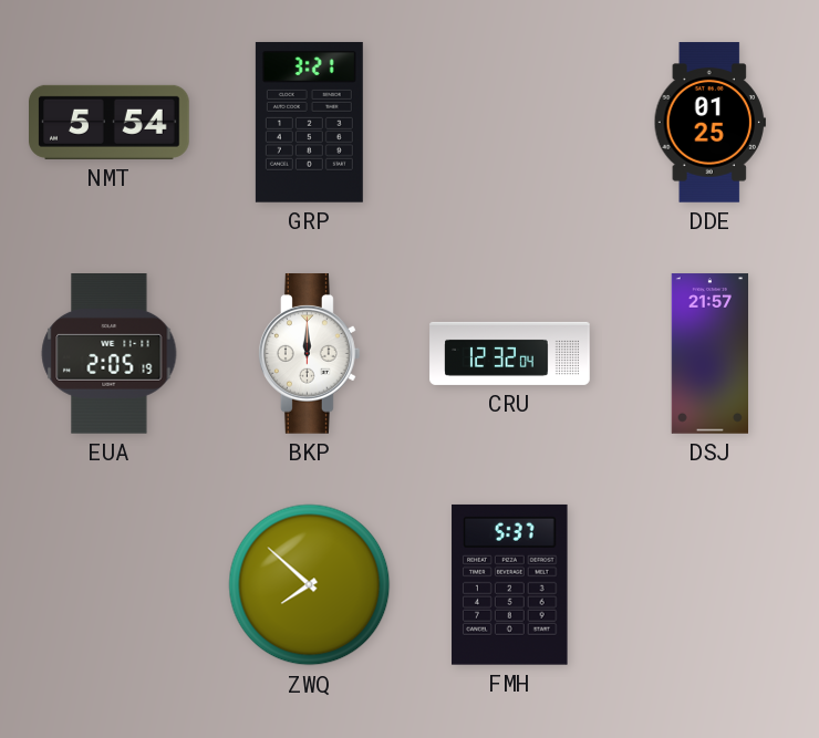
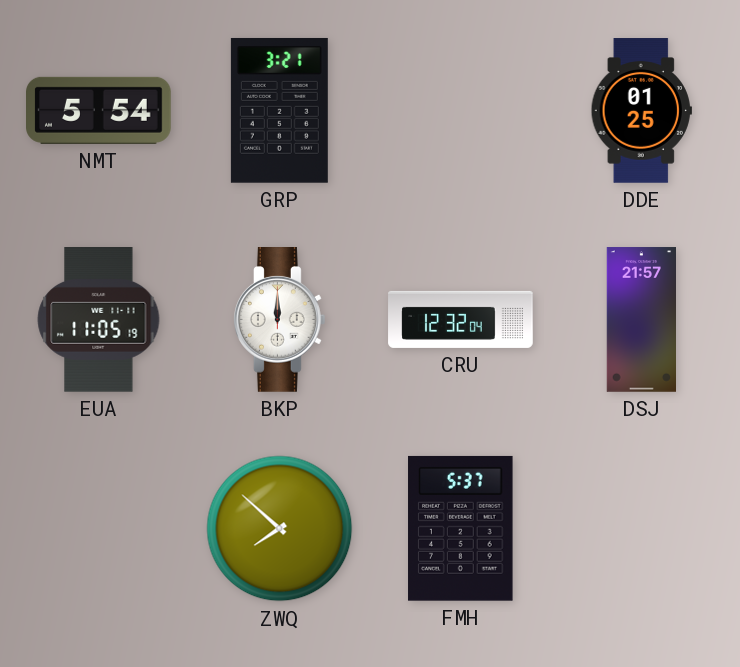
EUA: 2:05 -> 11:05 (99, 320)
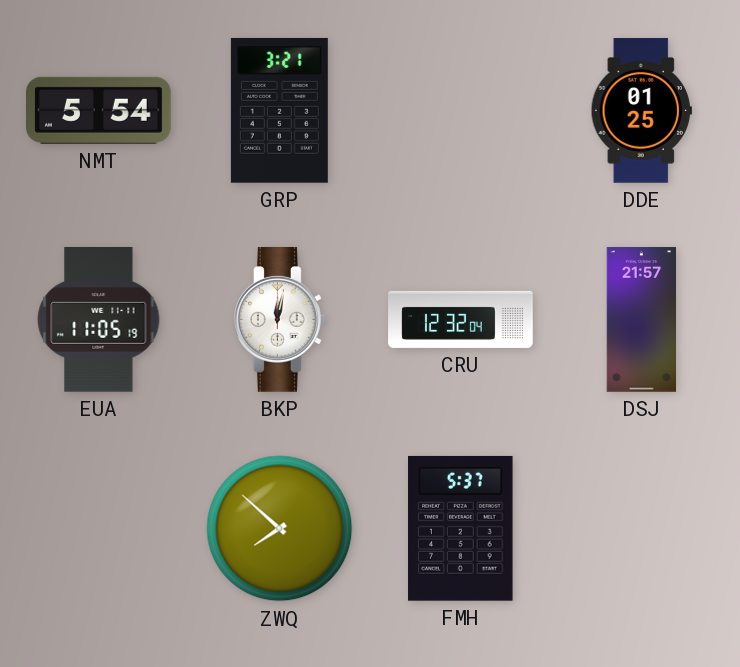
BKP: 12:00 -> 12:02 (279, 320)
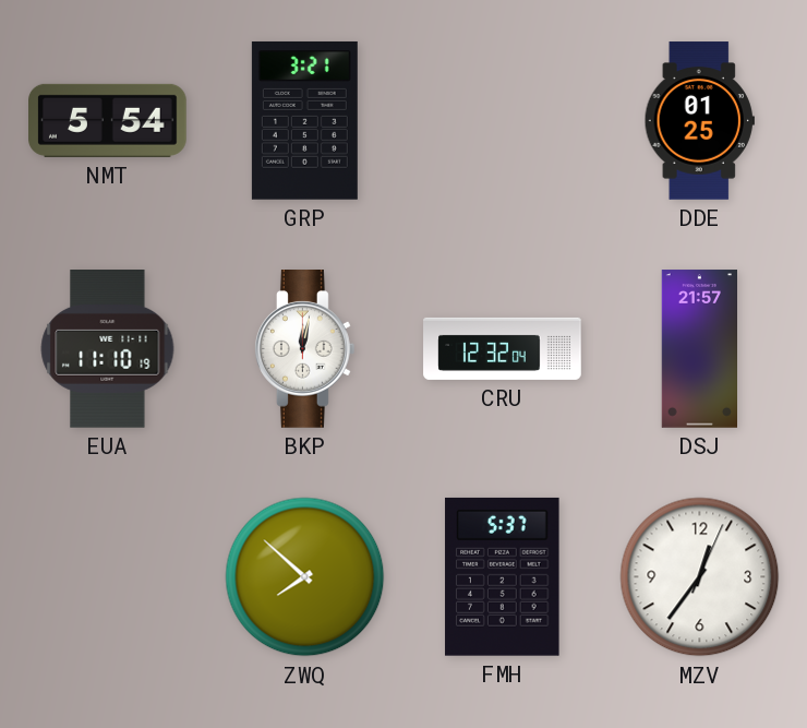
EUA: 11:05 -> 11:10 (108, 349)
MZV: none -> 12:36 (700, 577)
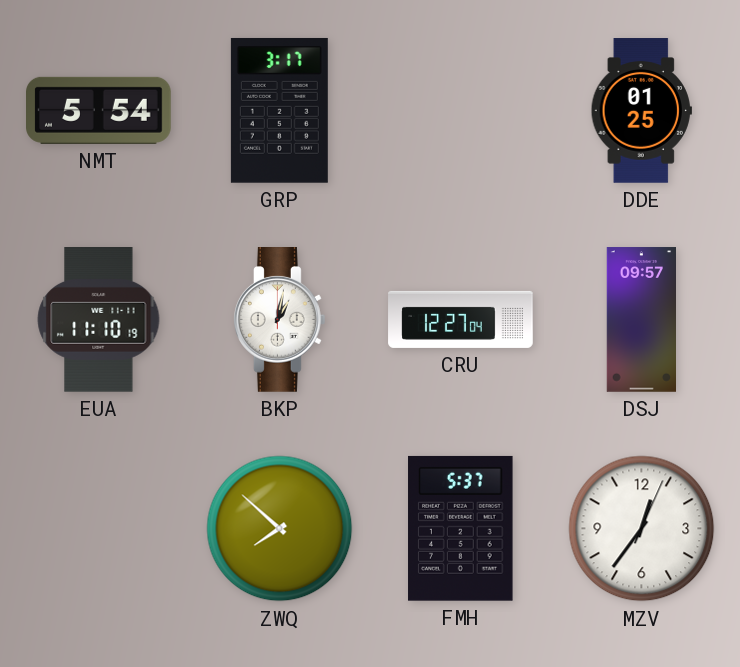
GRP: 3:21 -> 3:17 (279, 110)
BKP: 12:02 -> 1:02 (279, 320)
CRU: 12:32 -> 12:27 (461, 319)
DSJ: 21:57 -> 09:57 (641, 320)
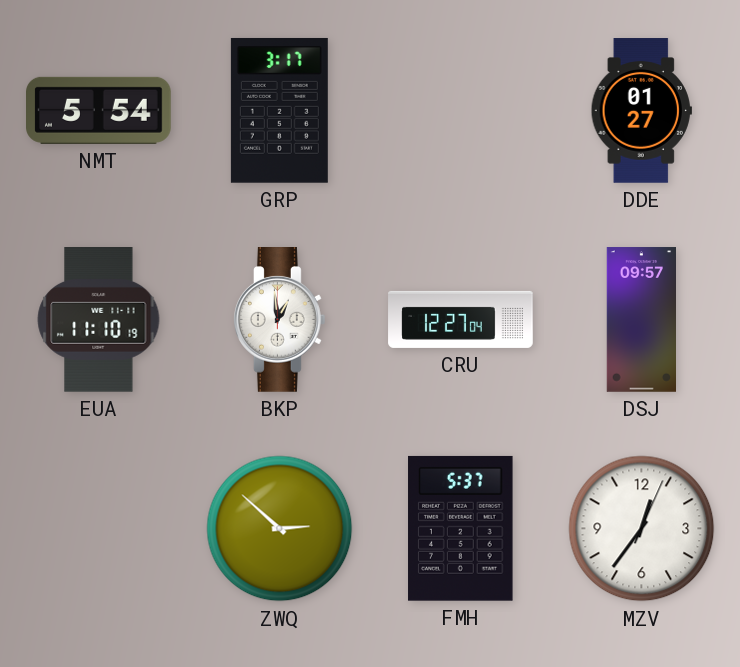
DDE: 01:25 -> 01:27 (641, 111)
BKP: 1:02 -> 12:59 (279, 320)
ZWQ: 7:52 -> 2:52 (280, 529)
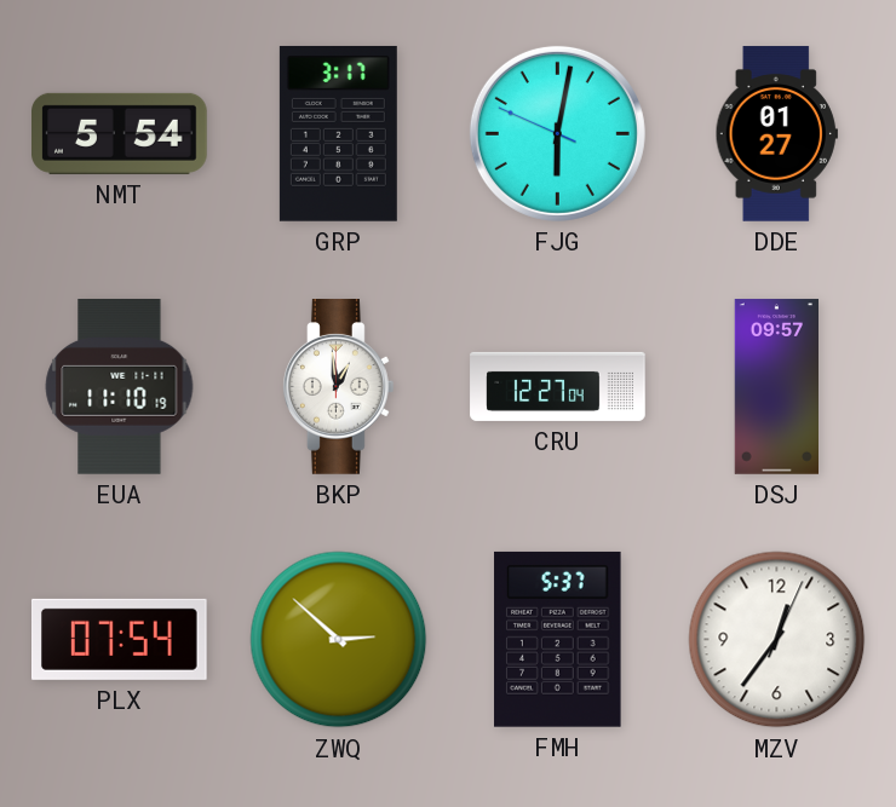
FJG: none -> 6:01 (557, 133)
PLX: none -> 07:54 (120, 639)
